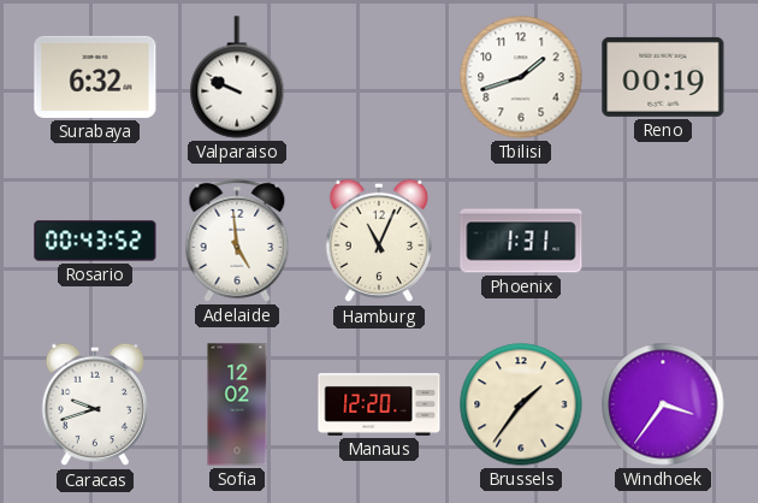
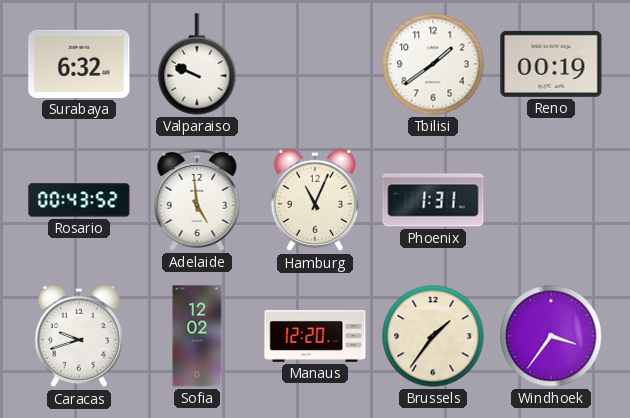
Tbilisi: 1:42 -> 1:39 (433, 64)
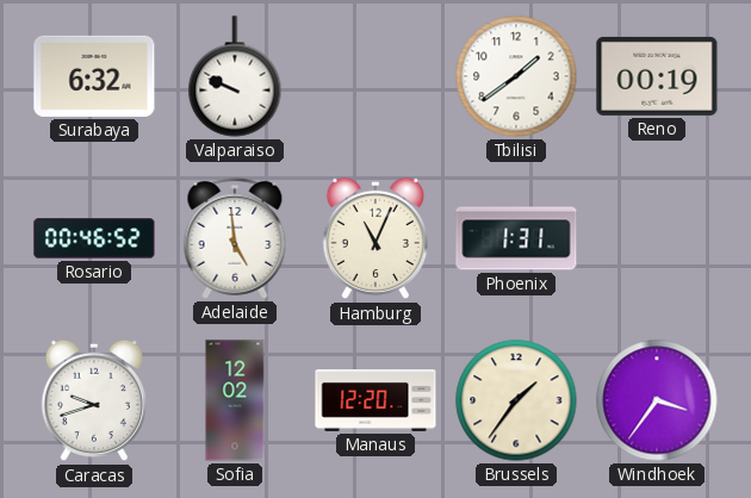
Rosario: 00:43 -> 00:46 (94, 238)
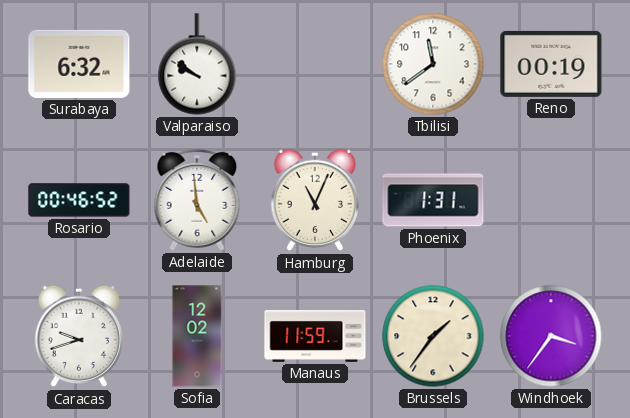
Valparaiso: 9:49 -> 9:51 (197, 64)
Tbilisi: 1:39 -> 11:39 (433, 64)
Manaus: 12:20 -> 11:59 (315, 336)
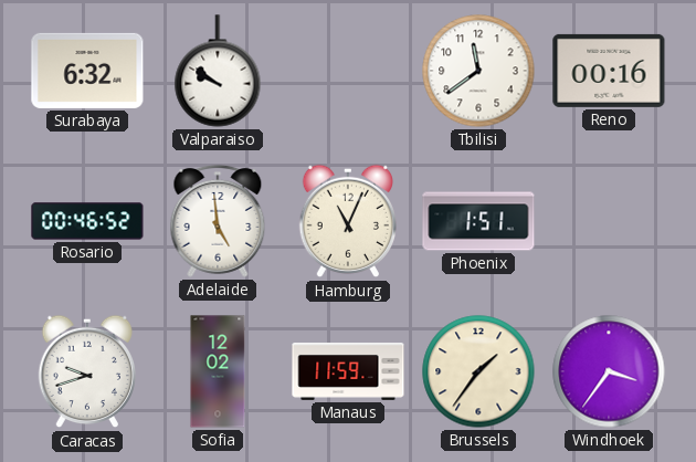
Reno: 00:19 -> 00:16 (609, 71)
Phoenix: 1:31 -> 1:51 (478, 221)
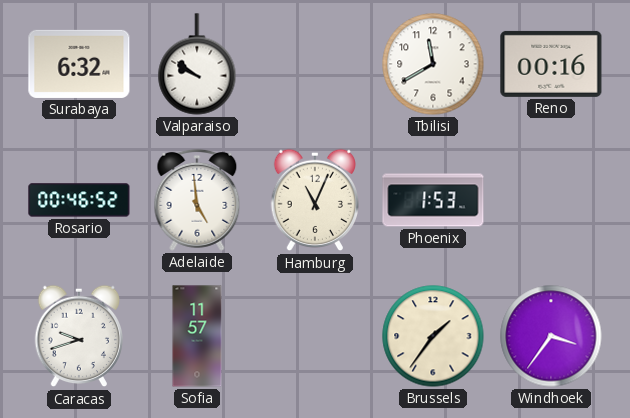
Tbilisi: 11:39 -> 11:40 (433, 64)
Phoenix: 1:51 -> 1:53 (433, 200)
Sofia: 12:02 -> 11:57 (197, 336)
Manaus: 11:59 -> none (348, 371)
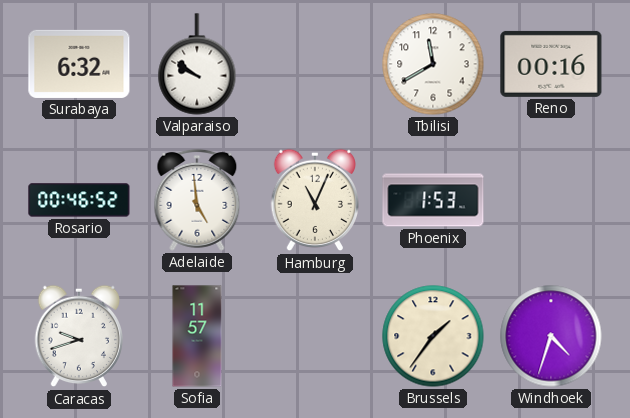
Windhoek: 3:36 -> 4:33 (551, 336)
